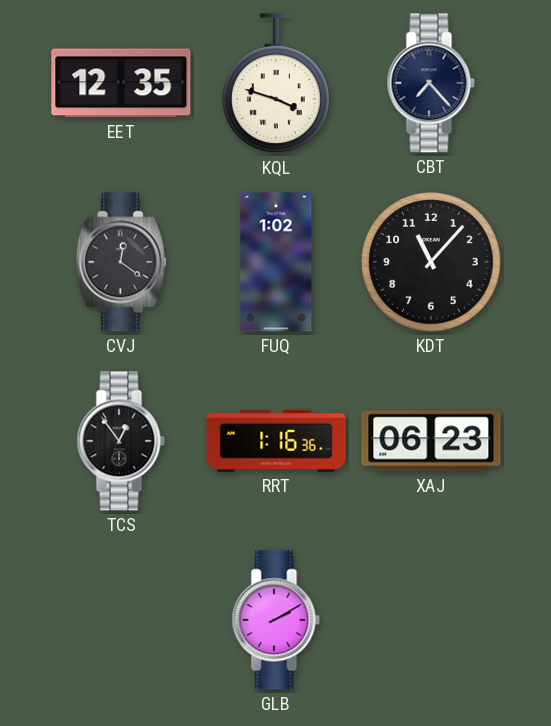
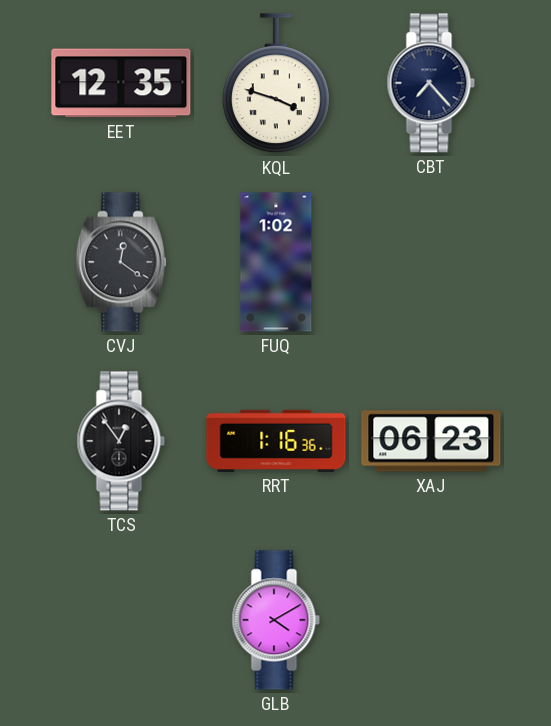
KDT: 11:07 -> none (432, 263)
GLB: 2:10 -> 4:10 (276, 620)
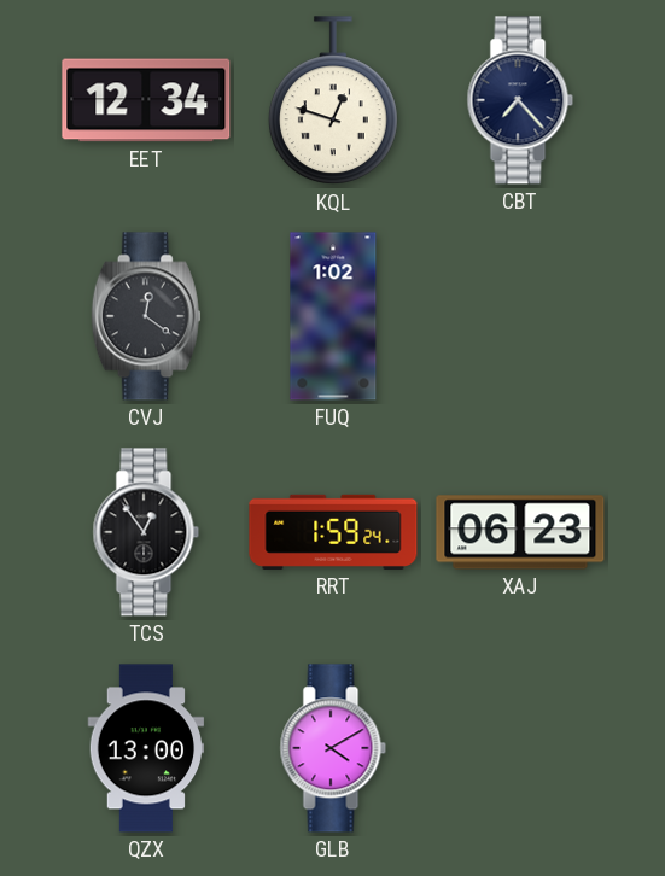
EET: 12:35 -> 12:34 (146, 100)
KQL: 3:48 -> 12:48 (333, 101)
RRT: 1:16 -> 1:59 (333, 532)
QZX: none -> 13:00 (146, 748)
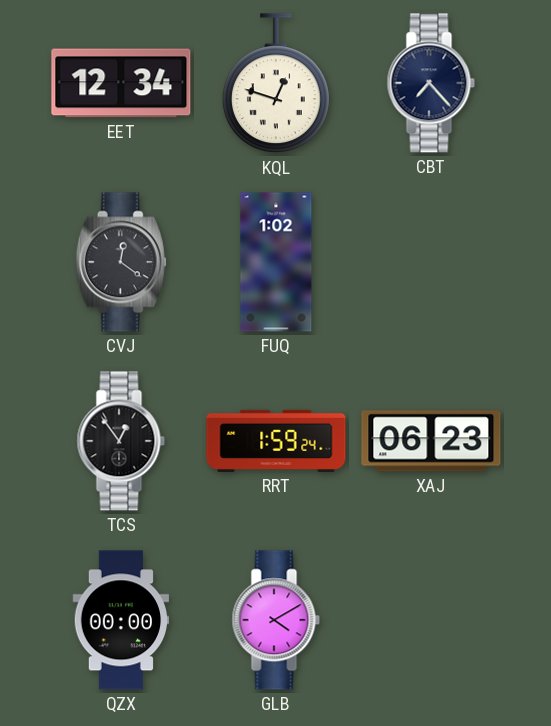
QZX: 13:00 -> 00:00 (121, 620)
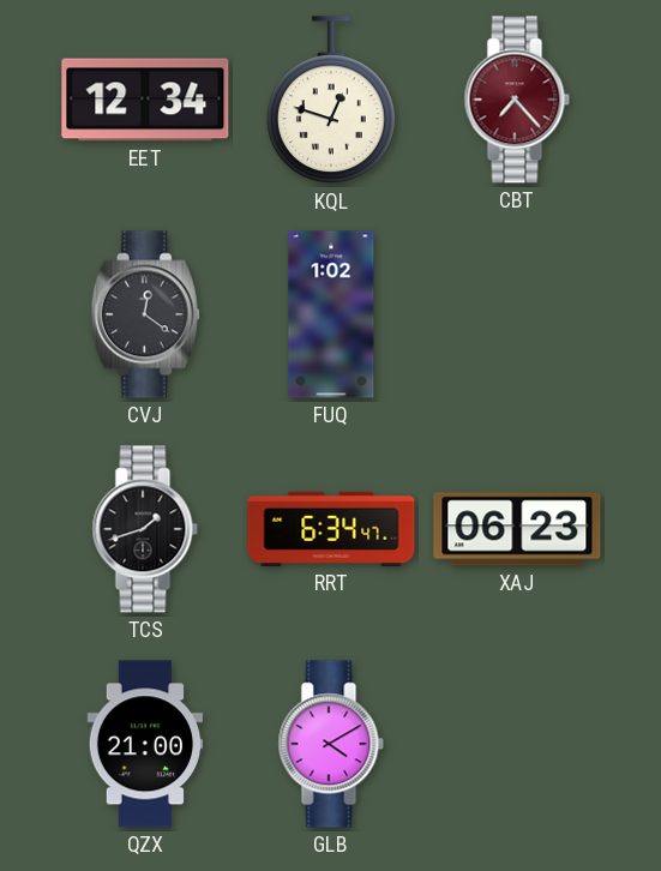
CBT dial: navy -> burgundy (517, 100)
TCS: 12:54 -> 1:42 (145, 529)
RRT: 1:59 -> 6:34 (331, 529)
QZX: 00:00 -> 21:00 (145, 744)
